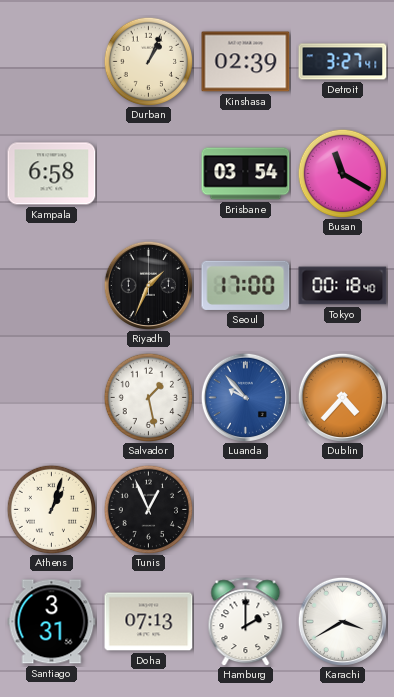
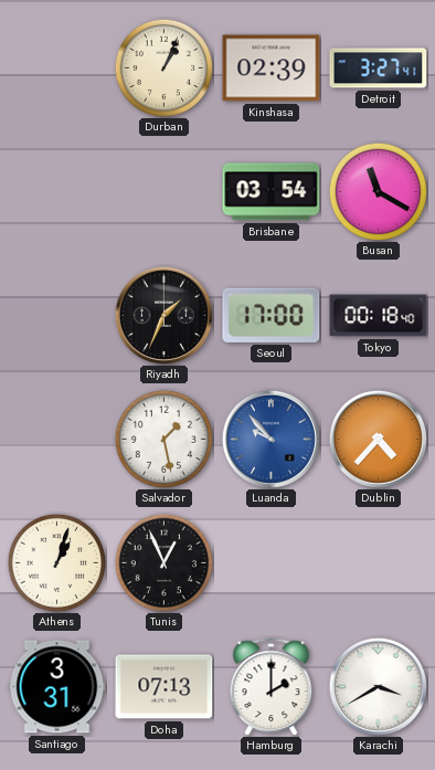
Kampala: 6:58 -> none (52, 174)
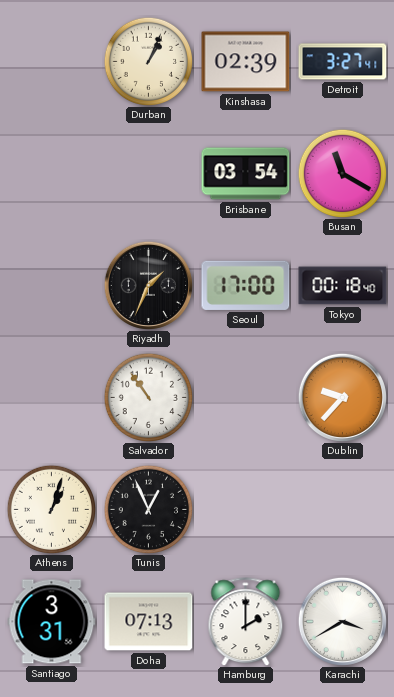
Salvador: 1:28 -> 10:54 (148, 397)
Luanda: 9:53 -> none (270, 439)
Dublin: 4:37 -> 9:37 (342, 397)
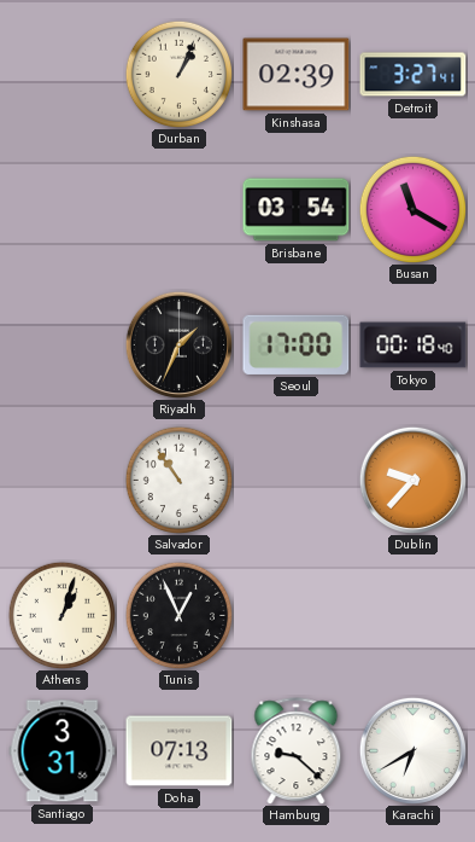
Hamburg: 2:00 -> 9:22 (297, 751)
Karachi: 3:40 -> 6:40 (412, 750)
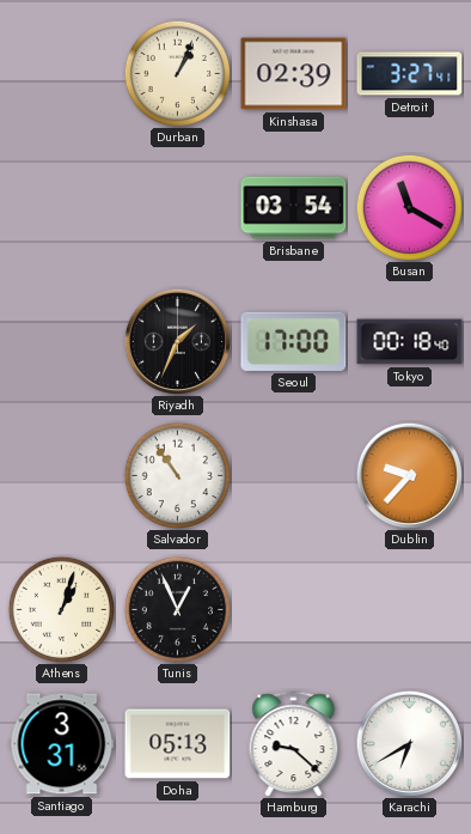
Doha: 07:13 -> 05:13 (178, 744)
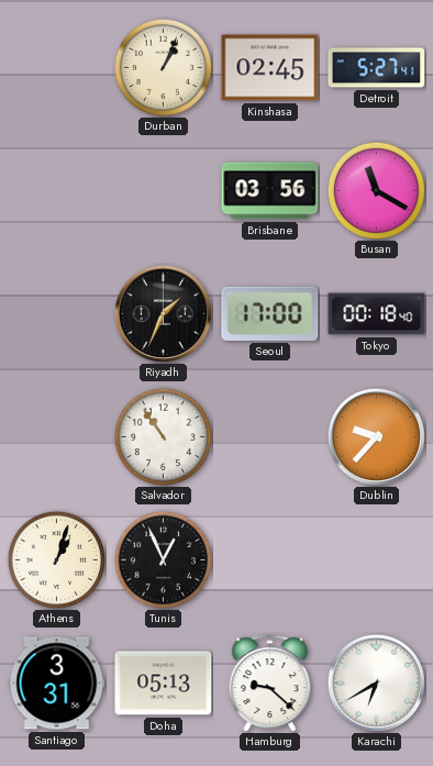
Kinshasa: 02:39 -> 02:45 (270, 68)
Detroit: 3:27 -> 5:27 (377, 68)
Brisbane: 03:54 -> 03:56 (270, 191)
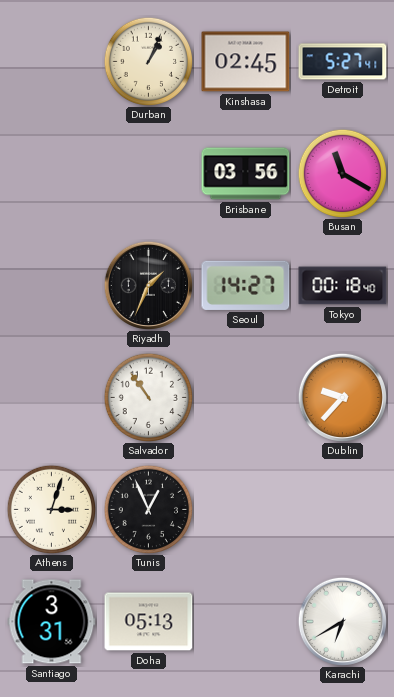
Seoul: 17:00 -> 14:27 (246, 285)
Athens: 1:03 -> 3:03 (51, 509)
Hamburg: 9:22 -> none (270, 684)
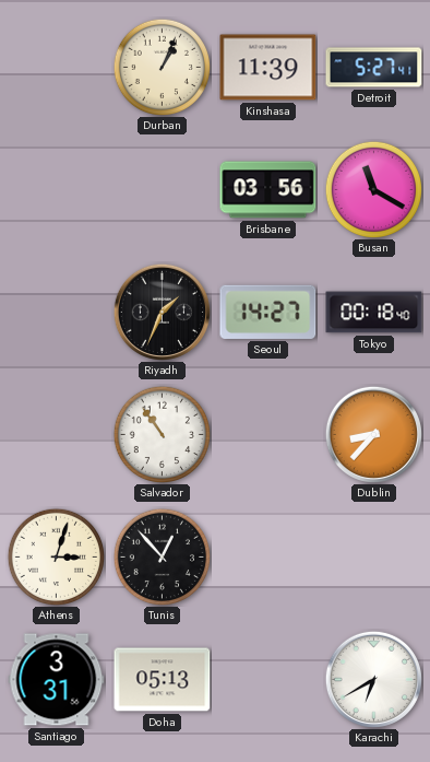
Kinshasa: 02:45 -> 11:39 (268, 68)
Dublin: 9:37 -> 8:37 (373, 434)
Tunis: 12:56 -> 12:53 (162, 556)
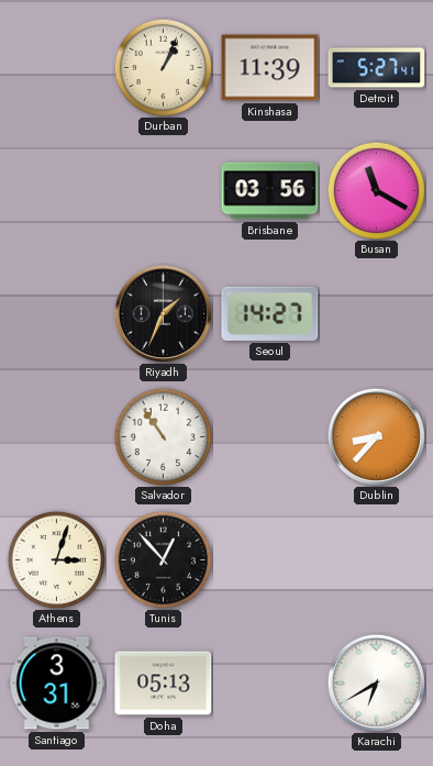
Tokyo: 00:18 -> none (374, 313)
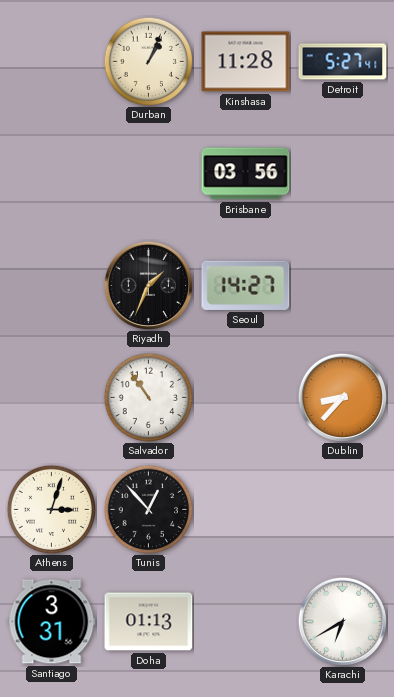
Kinshasa: 11:39 -> 11:28 (246, 62)
Busan: 11:20 -> none (376, 190)
Doha: 05:13 -> 01:13 (149, 622)
